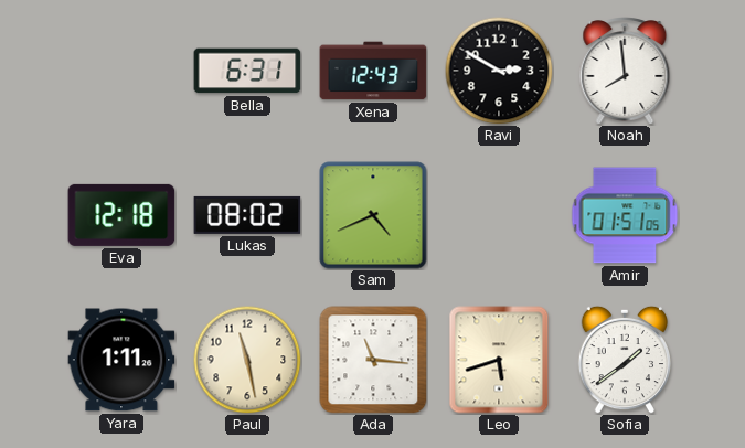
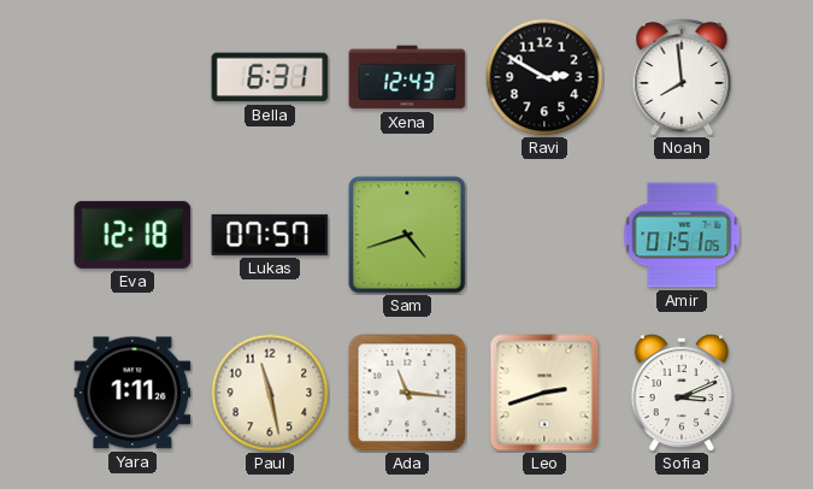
Lukas: 08:02 -> 07:57 (270, 235)
Sam: 4:41 -> 4:42 (407, 235)
Leo: 5:42 -> 2:42 (544, 393)
Sofia: 1:39 -> 3:11 (681, 393)
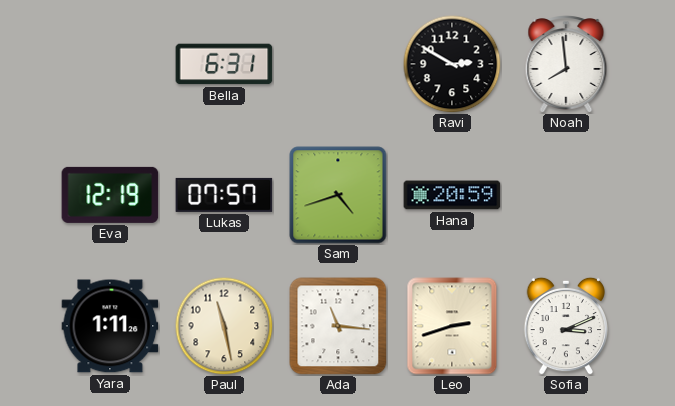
Xena: 12:43 -> none (407, 77)
Eva: 12:18 -> 12:19 (110, 195)
Hana: none -> 20:59 (452, 195)
Amir: 01:51 -> none (682, 235)
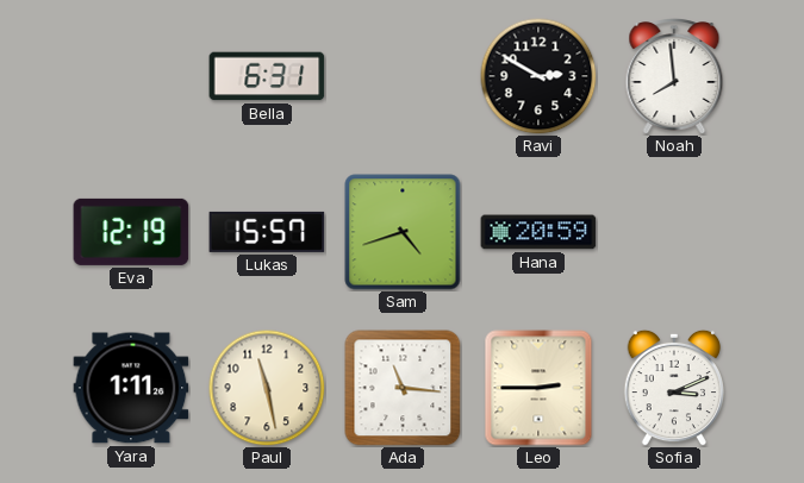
Lukas: 07:57 -> 15:57 (267, 232)
Leo: 2:42 -> 2:45 (538, 388)
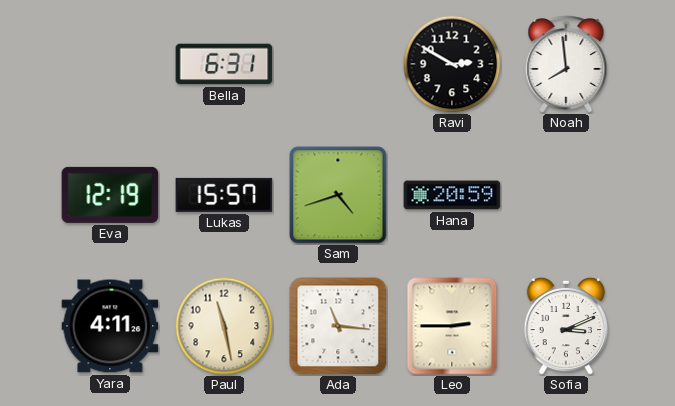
Yara: 1:11 -> 4:11 (110, 326)
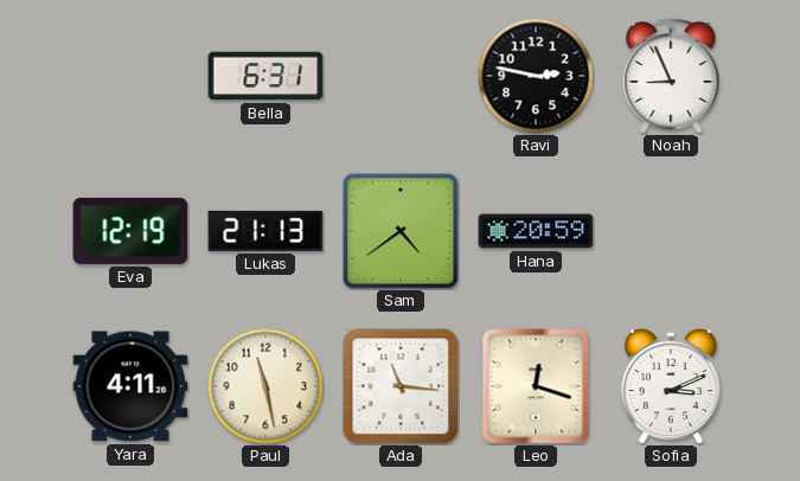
Ravi: 2:50 -> 2:47 (536, 76)
Noah: 7:59 -> 8:56 (671, 77)
Lukas: 15:57 -> 21:13 (265, 231)
Sam: 4:42 -> 4:39 (401, 231)
Leo: 2:45 -> 12:18 (536, 386)
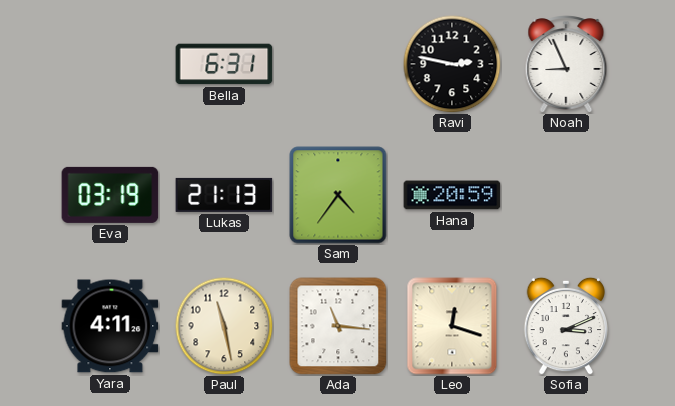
Eva: 12:19 -> 03:19 (110, 195)
Sam: 4:39 -> 4:36 (338, 195)
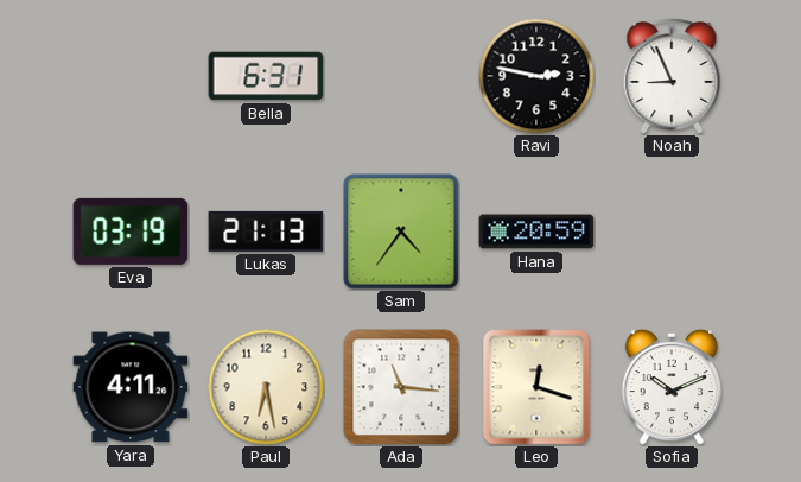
Paul: 11:28 -> 6:28 (266, 387)
Sofia: 3:11 -> 10:11 (670, 387)
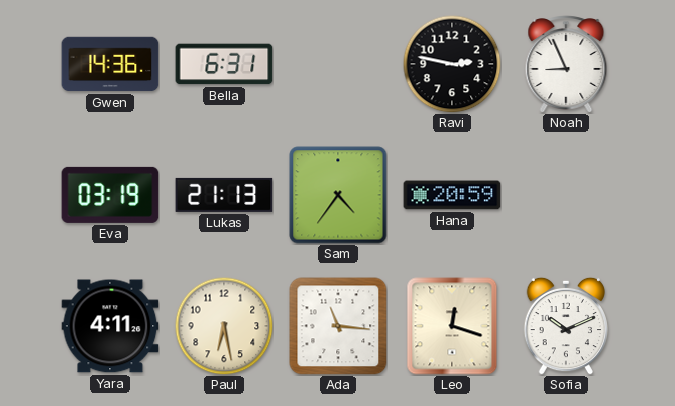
Gwen: none -> 14:36 (110, 64)
